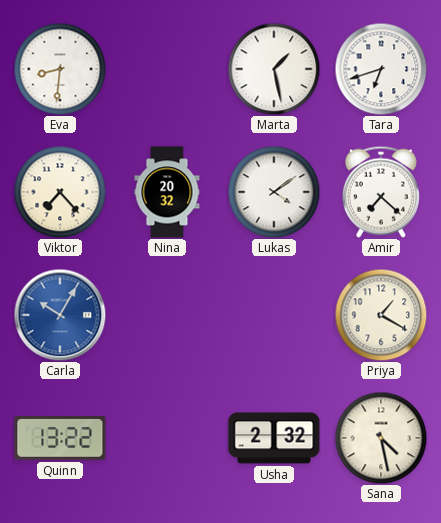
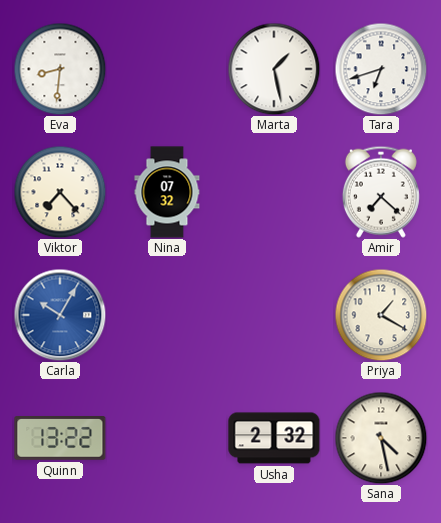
Nina: 20:32 -> 07:32 (167, 192)
Lukas: 4:09 -> none (274, 192)
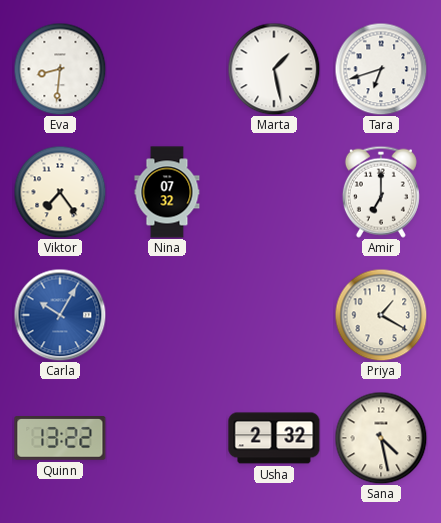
Viktor: 7:23 -> 7:24 (60, 192)
Amir: 7:22 -> 7:00 (381, 192)
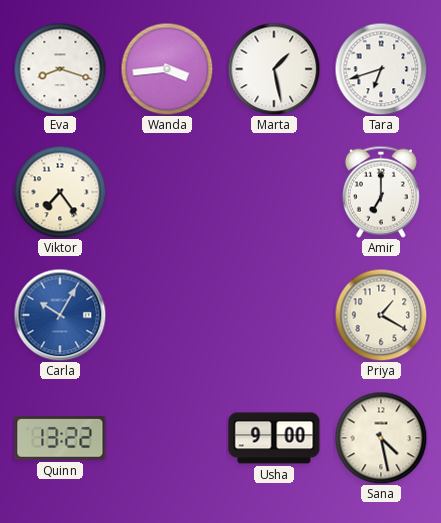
Eva: 8:31 -> 8:18 (60, 69)
Wanda: none -> 3:44 (167, 69)
Nina: 07:32 -> none (167, 192)
Usha: 2:32 -> 9:00 (274, 438)
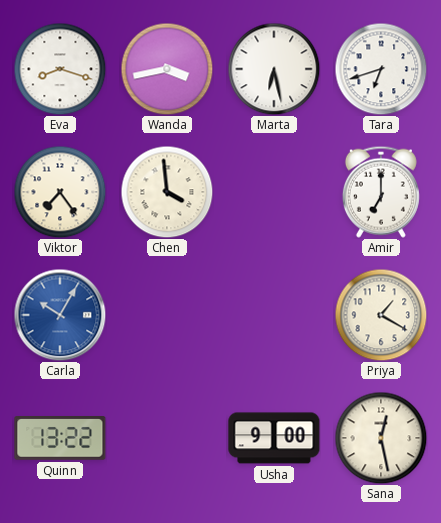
Wanda: 3:44 -> 3:43 (167, 69)
Marta: 1:28 -> 6:28 (274, 69)
Chen: none -> 3:59 (167, 192)
Sana: 4:28 -> 12:28 (381, 438)
